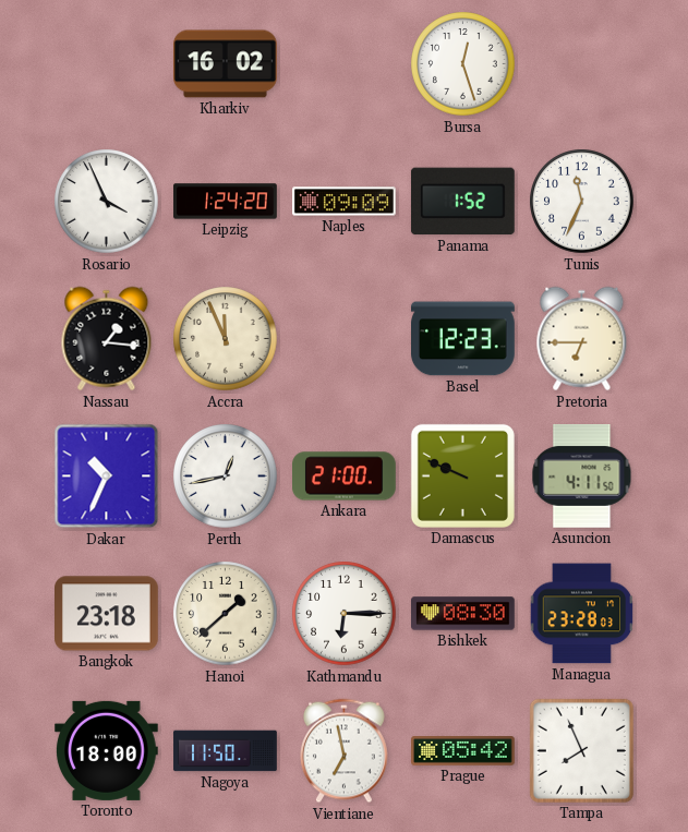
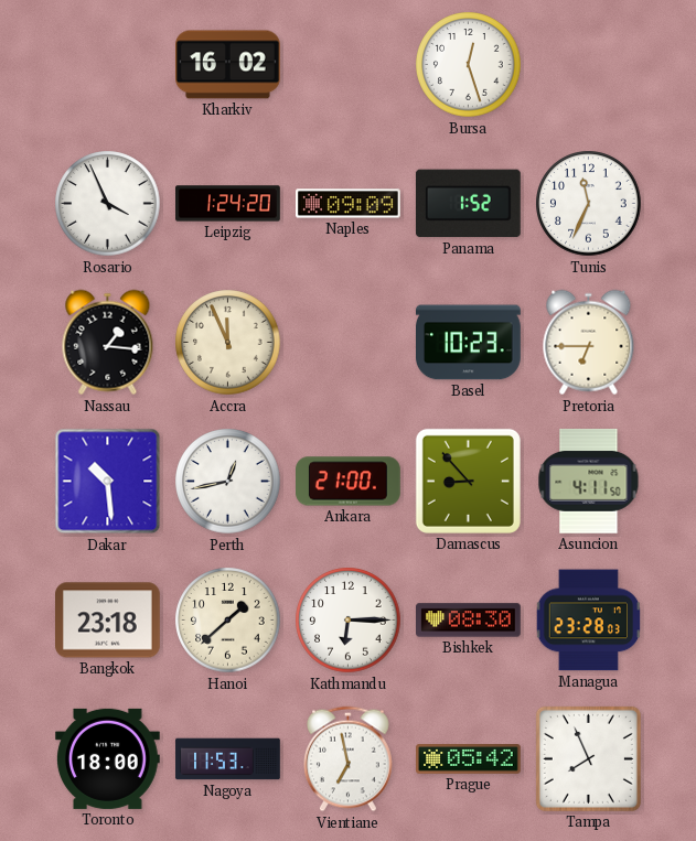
Basel: 12:23 -> 10:23 (469, 343)
Dakar: 10:34 -> 10:29 (108, 482)
Damascus: 9:49 -> 8:53 (468, 481)
Nagoya: 11:50 -> 11:53 (228, 759)
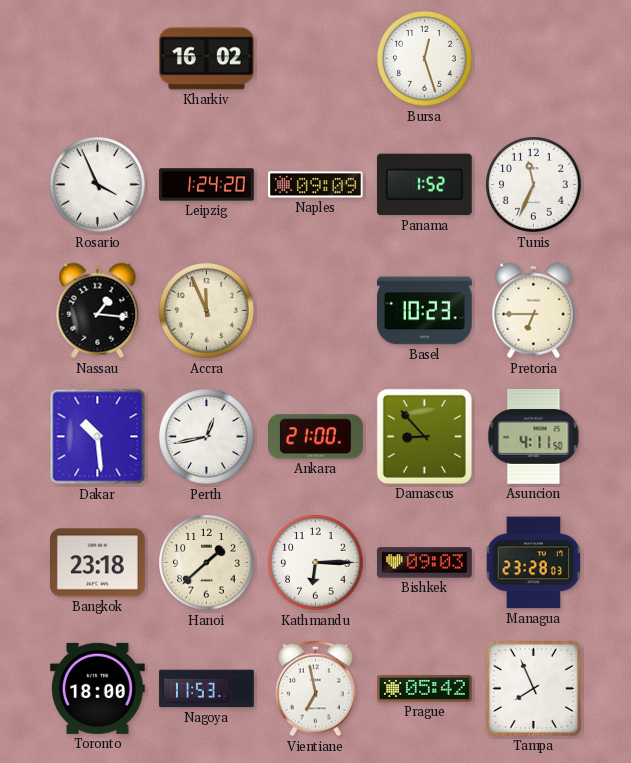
Bishkek: 08:30 -> 09:03 (425, 563)
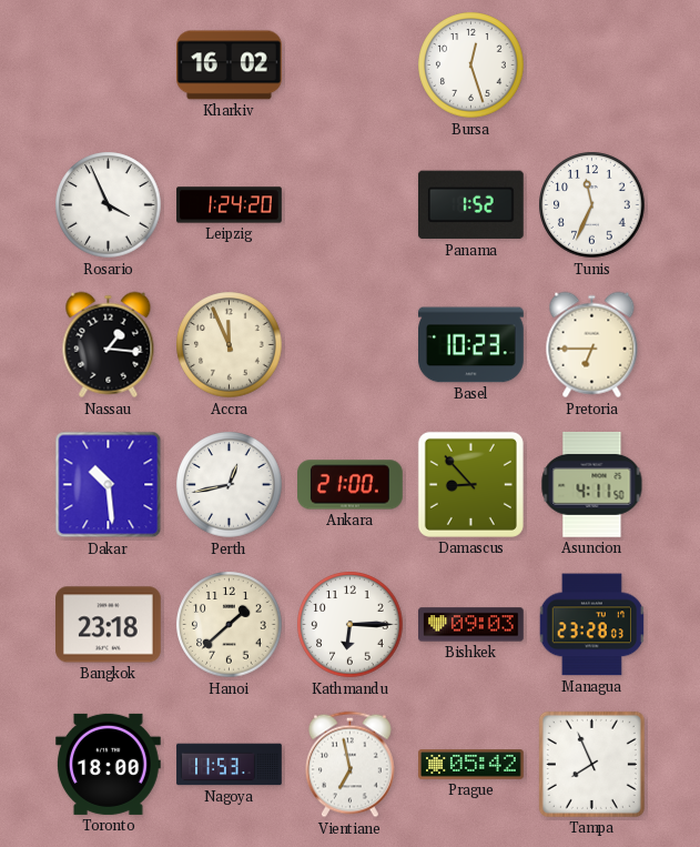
Naples: 09:09 -> none (316, 185)
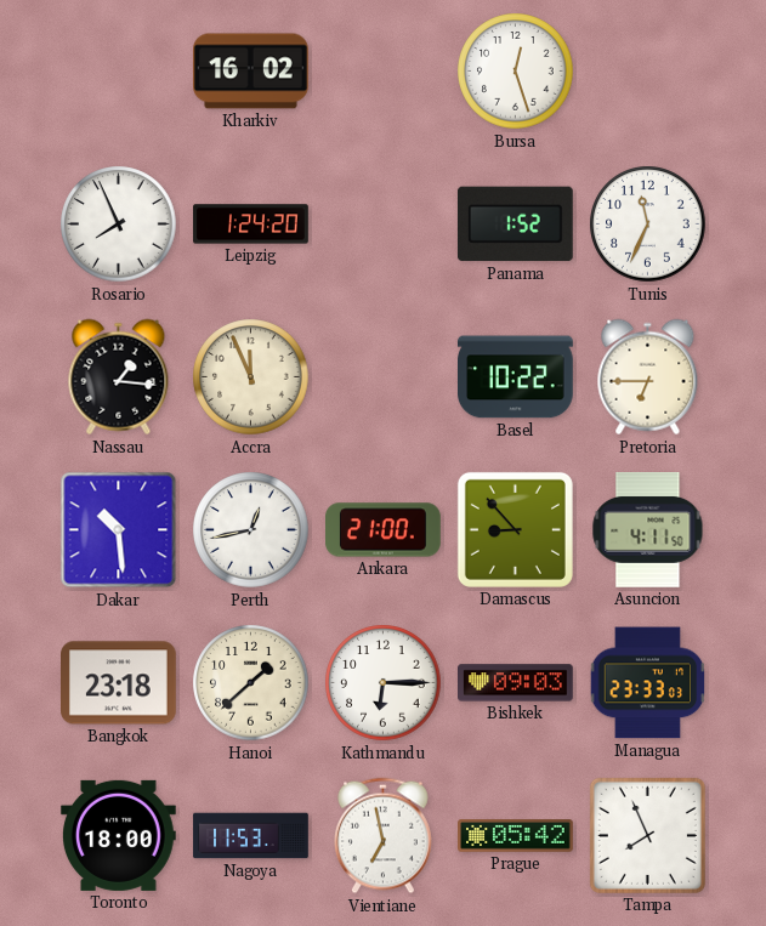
Rosario: 3:56 -> 7:56 (119, 225)
Basel: 10:23 -> 10:22 (516, 377)
Managua: 23:28 -> 23:33 (647, 683)
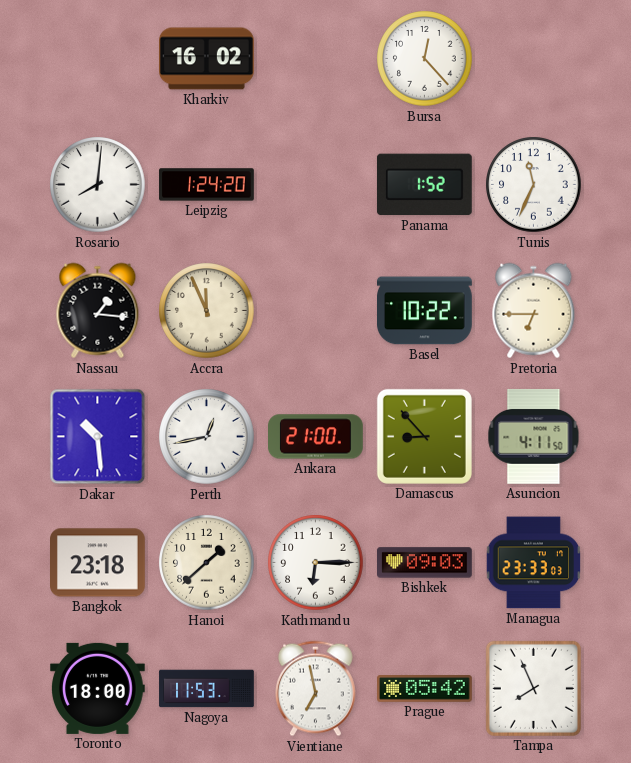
Bursa: 12:27 -> 12:23 (425, 59)
Rosario: 7:56 -> 8:01 (98, 185)
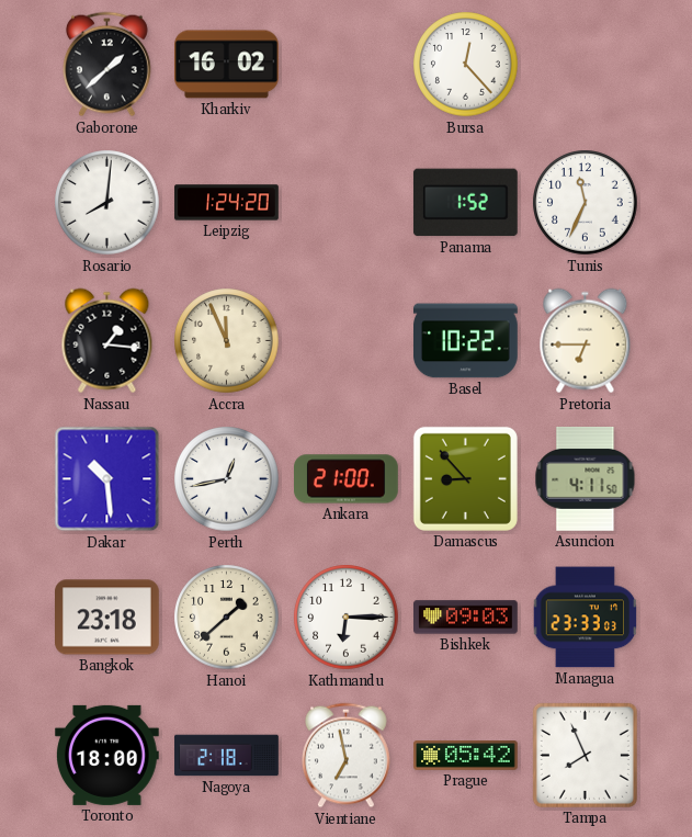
Gaborone: none -> 1:38 (106, 65)
Nagoya: 11:53 -> 2:18 (227, 756)
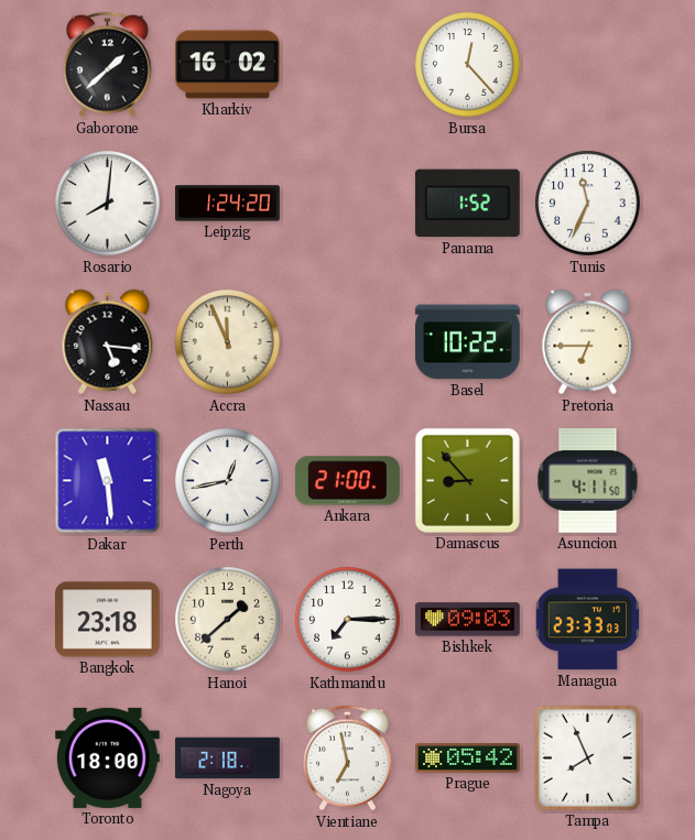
Nassau: 1:16 -> 5:16 (108, 342)
Dakar: 10:29 -> 11:29 (108, 481)
Kathmandu: 6:15 -> 7:15 (348, 620)
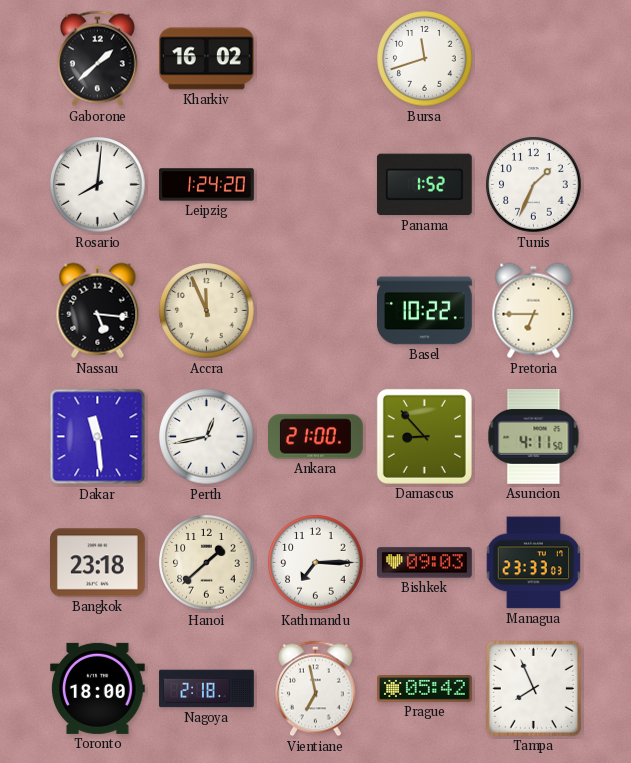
Bursa: 12:23 -> 11:42 (425, 59)
Tunis: 11:34 -> 1:34 (534, 185)
